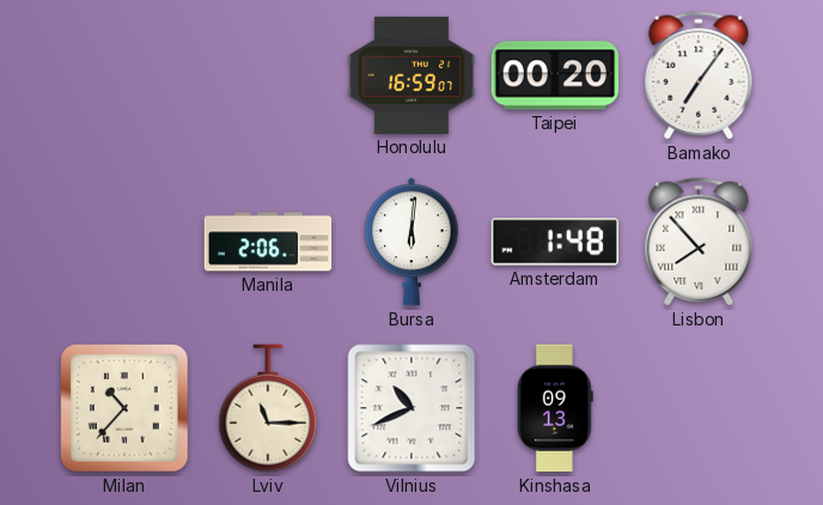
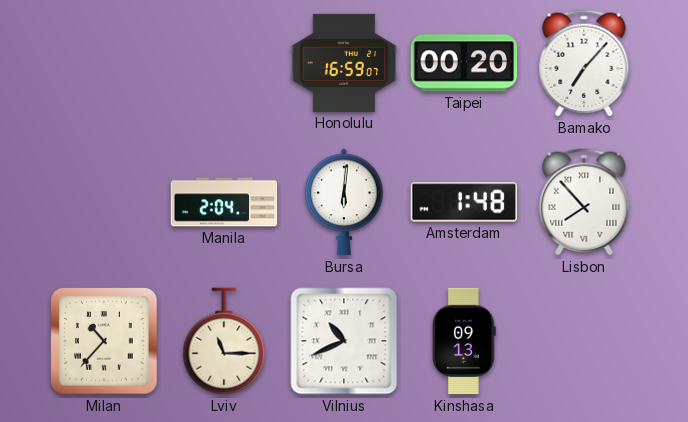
Bamako: 7:06 -> 7:07 (584, 63)
Manila: 2:06 -> 2:04 (224, 202)
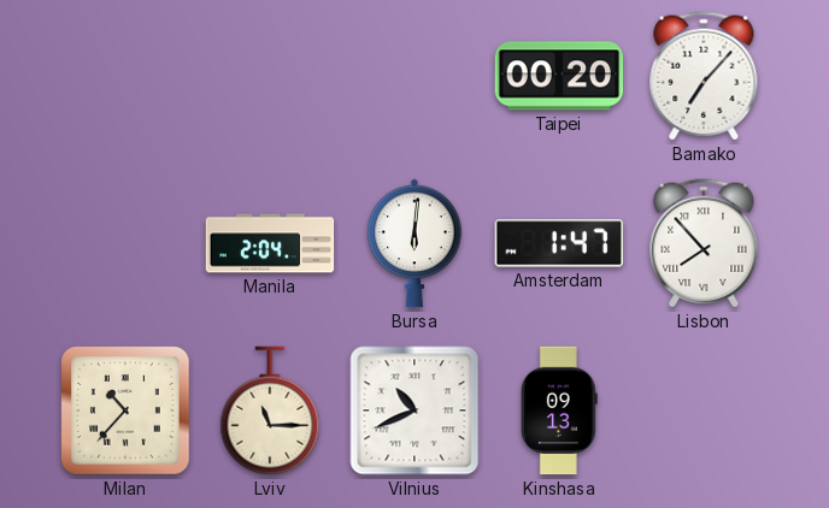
Honolulu: 16:59 -> none (344, 63)
Amsterdam: 1:48 -> 1:47 (558, 243)
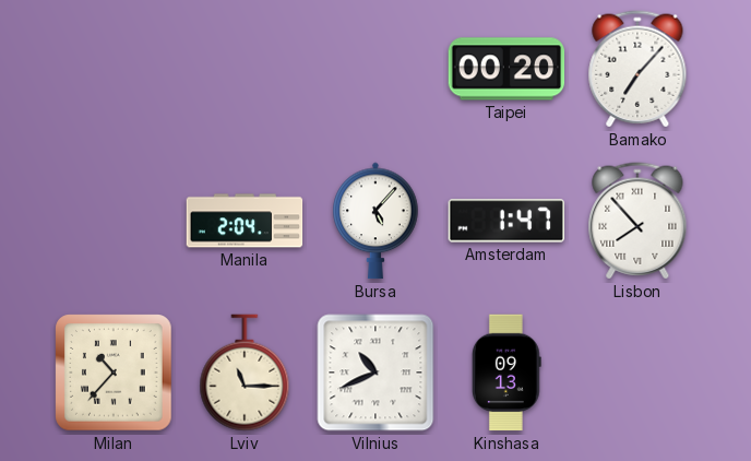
Bursa: 6:01 -> 5:07 (375, 221)
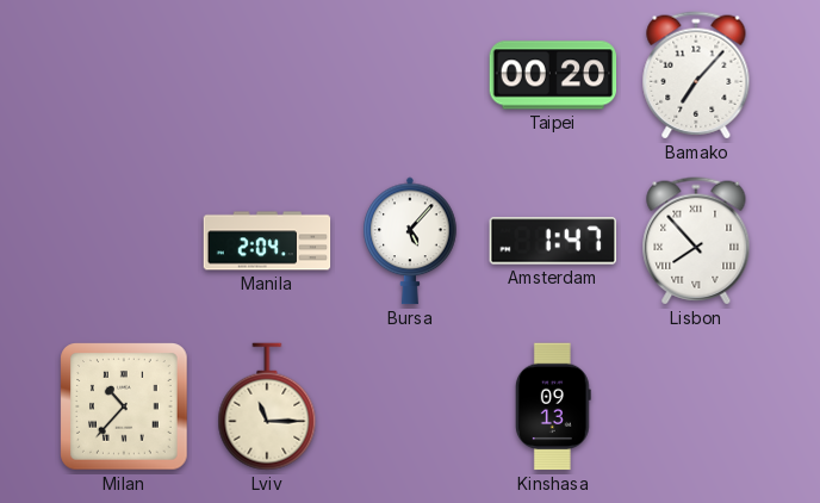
Vilnius: 10:41 -> none (375, 373)
